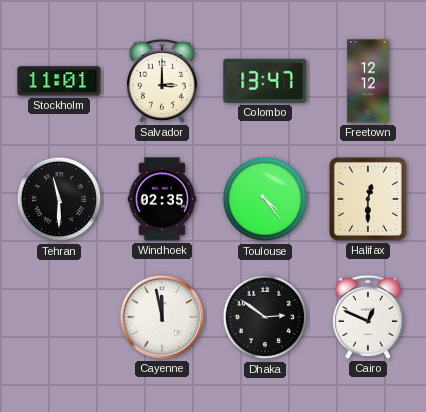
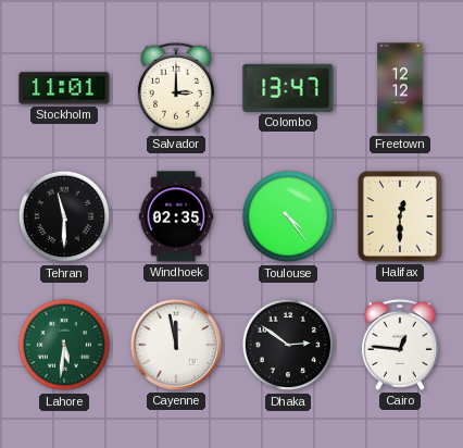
Lahore: none -> 5:31 (64, 345)
Cairo: 12:49 -> 12:46 (400, 345)
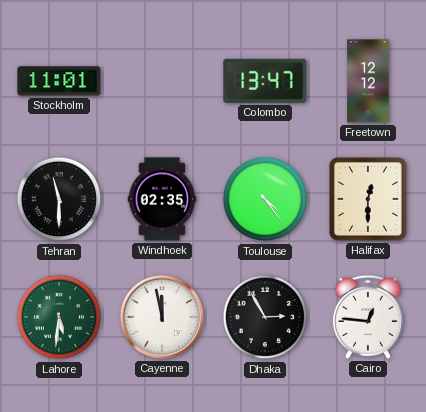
Salvador: 3:00 -> none (176, 88)
Dhaka: 2:51 -> 2:55 (265, 317)
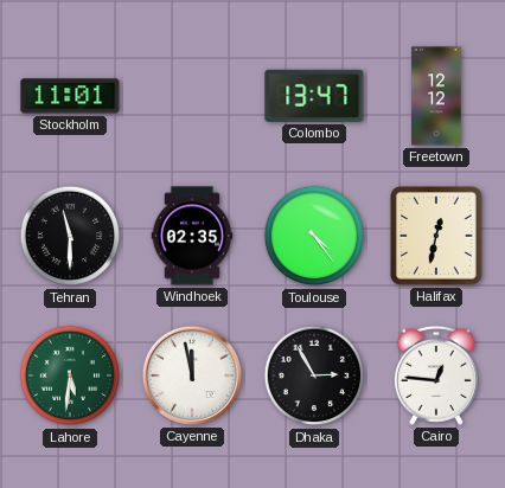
Halifax: 12:30 -> 12:32 (436, 237)
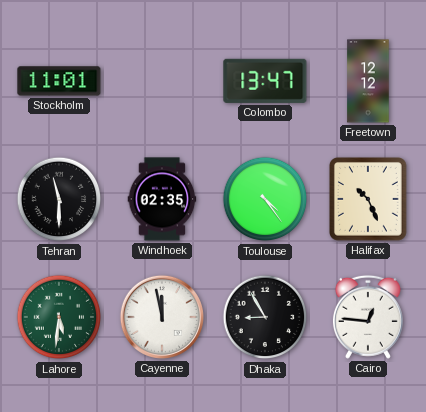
Halifax: 12:32 -> 10:26 (368, 200)
Dhaka: 2:55 -> 8:55 (265, 317)
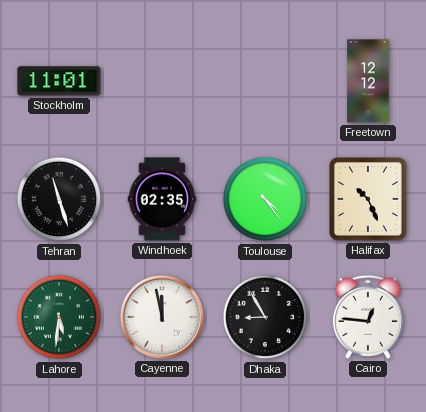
Colombo: 13:47 -> none (265, 81)
Tehran: 11:30 -> 11:27 (59, 199)
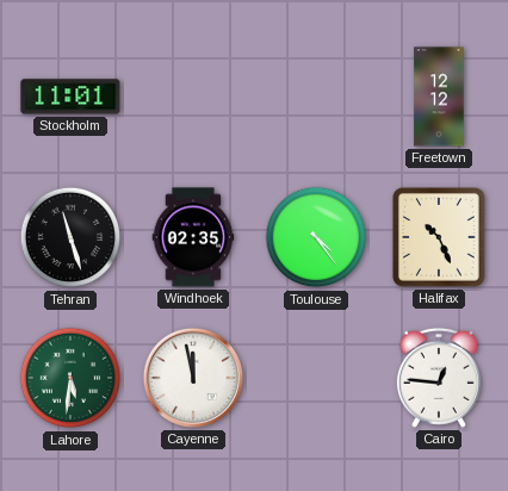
Dhaka: 8:55 -> none (265, 317)
